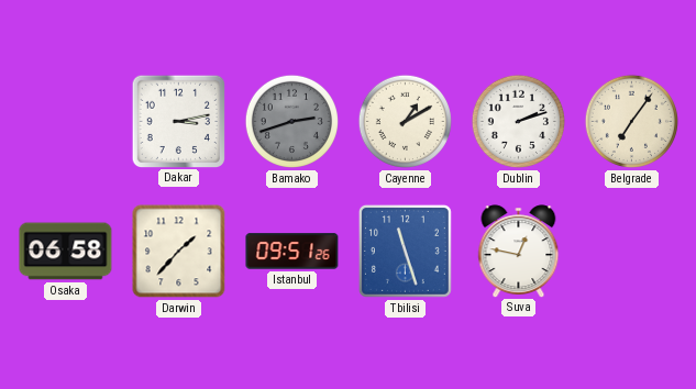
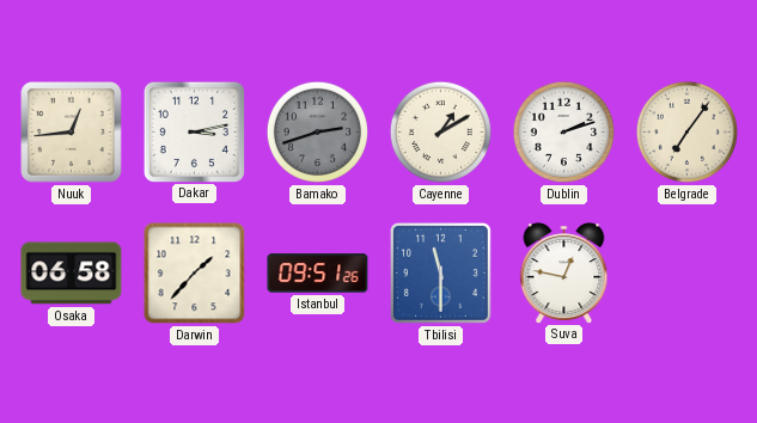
Nuuk: none -> 12:44 (72, 133)
Tbilisi: 11:27 -> 11:30 (440, 272)
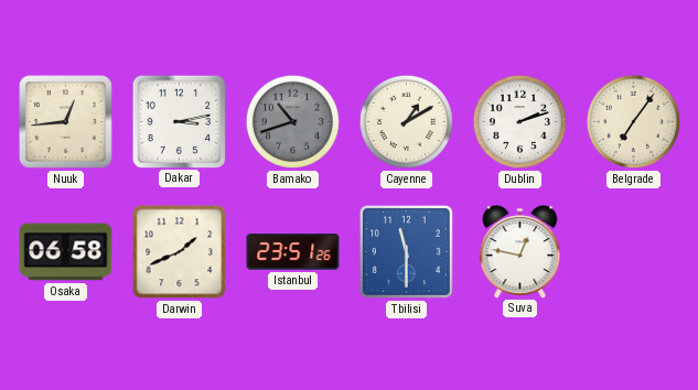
Bamako: 2:42 -> 10:42 (292, 121)
Darwin: 1:37 -> 1:41 (180, 252)
Istanbul: 09:51 -> 23:51 (293, 252)
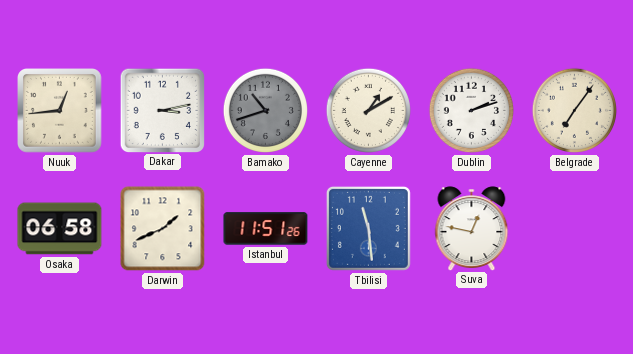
Istanbul: 23:51 -> 11:51 (266, 229)
Tbilisi: 11:30 -> 11:29 (368, 228)
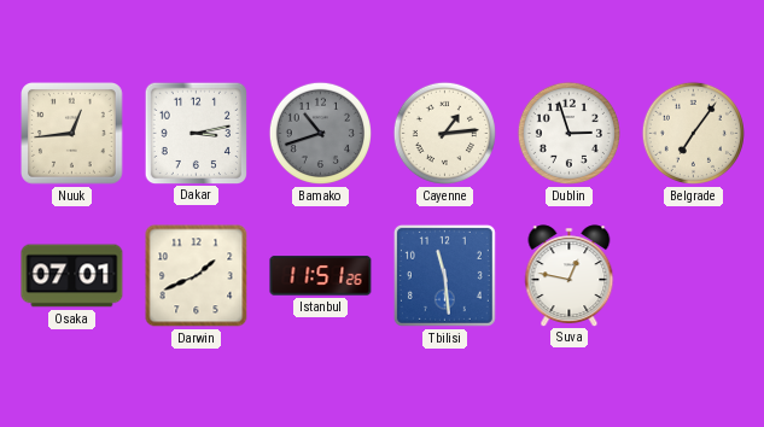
Cayenne: 1:10 -> 1:14 (444, 133)
Dublin: 2:12 -> 2:57 (568, 133)
Osaka: 06:58 -> 07:01 (72, 276)
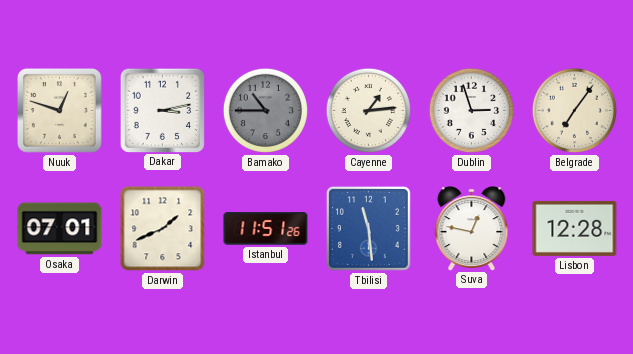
Nuuk: 12:44 -> 12:48 (60, 111)
Bamako: 10:42 -> 10:45 (265, 110)
Lisbon: none -> 12:28 (575, 228)
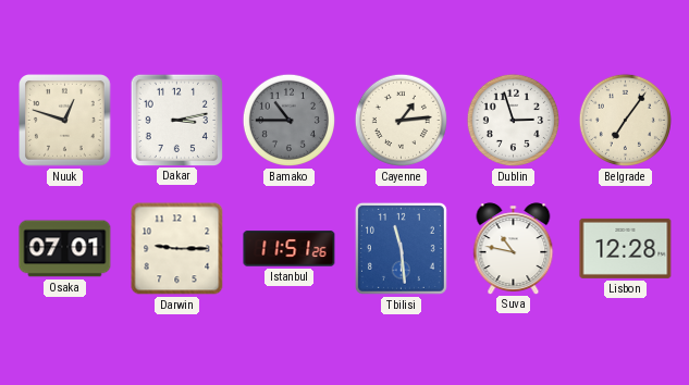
Darwin: 1:41 -> 9:15 (177, 249)
Suva: 12:47 -> 10:47 (514, 248)
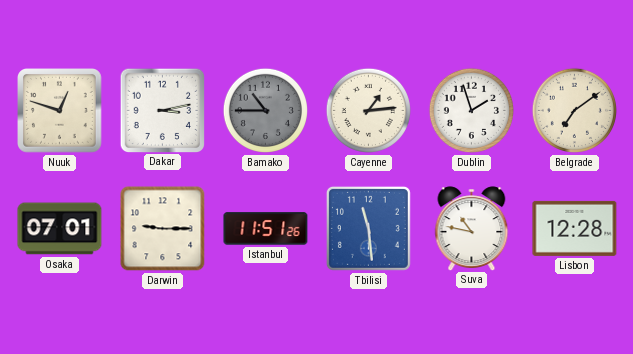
Dublin: 2:57 -> 1:57 (471, 110)
Belgrade: 7:06 -> 7:09 (574, 110)
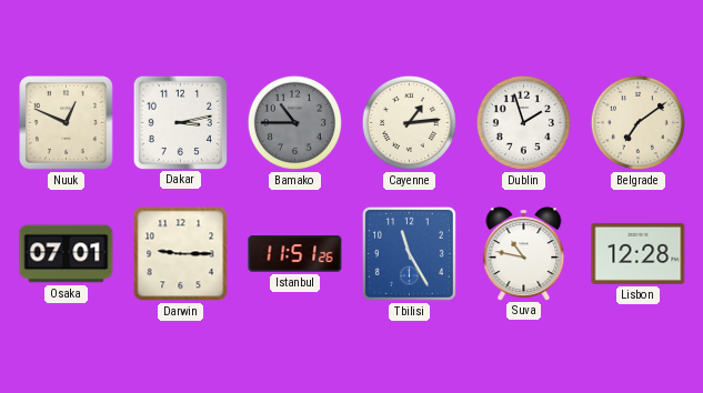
Nuuk: 12:48 -> 12:49 (67, 123)
Tbilisi: 11:29 -> 11:25 (409, 253)
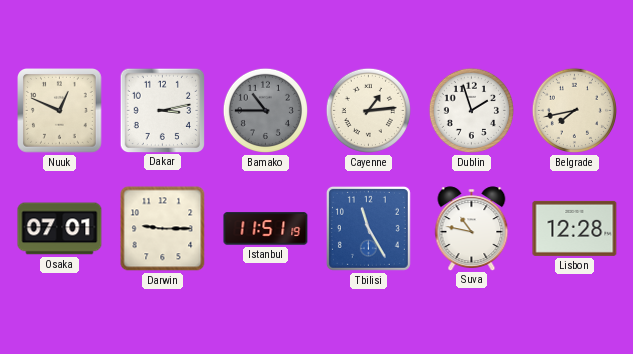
Belgrade: 7:09 -> 7:43 (574, 110)
Istanbul: 11:51:26 -> 11:51:19 (266, 229)
